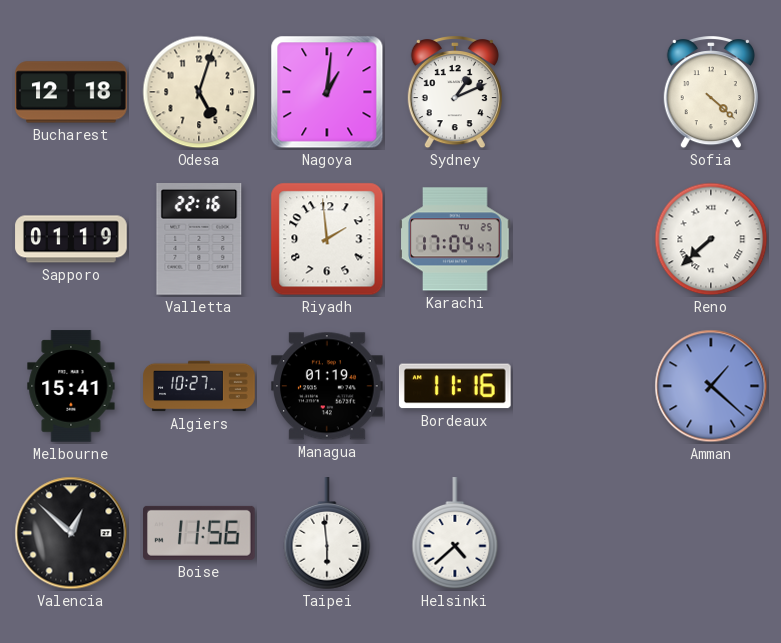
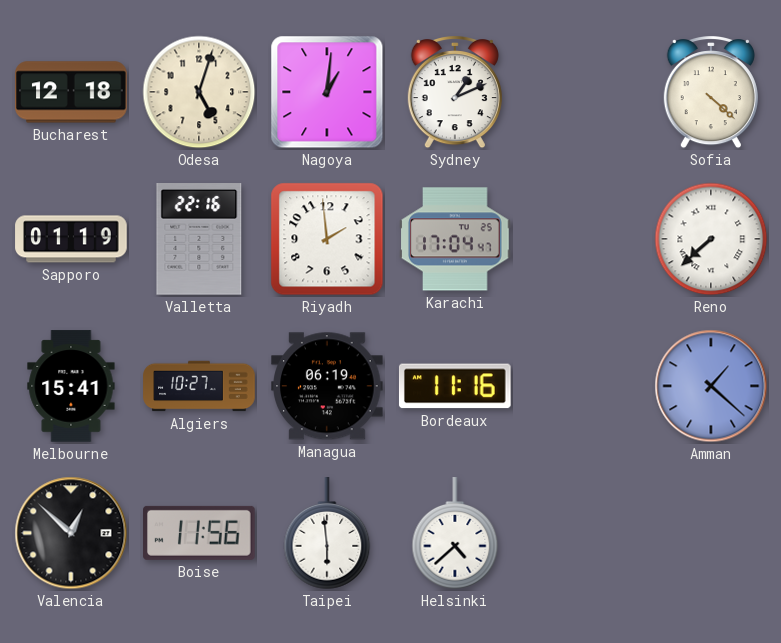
Managua: 01:19 -> 06:19 (327, 386)
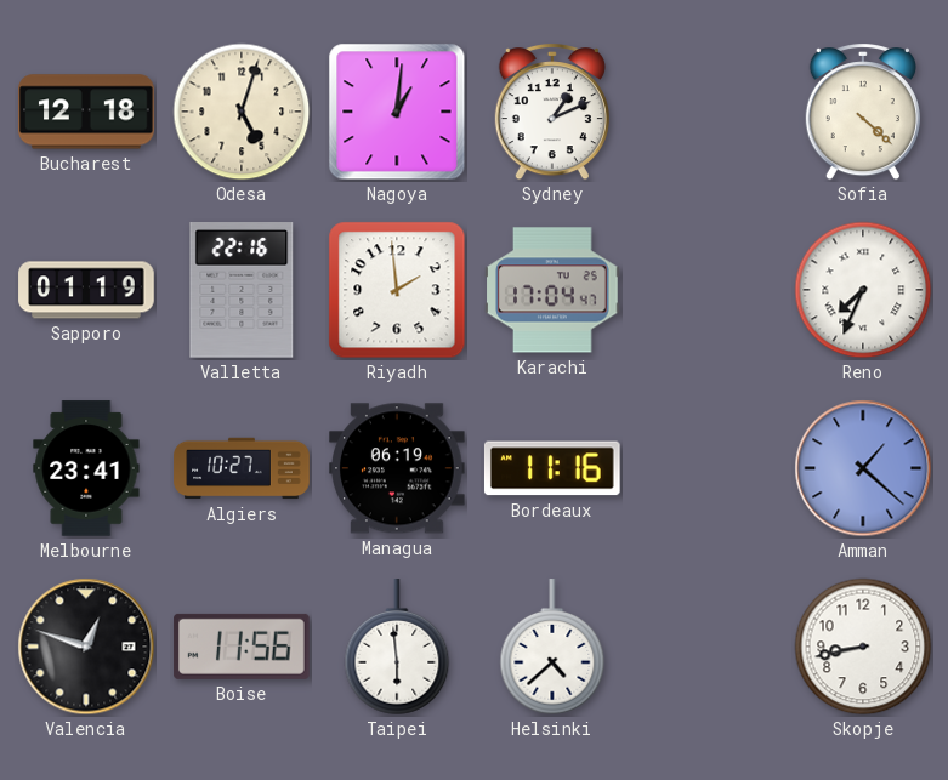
Reno: 7:38 -> 7:34 (863, 290)
Melbourne: 15:41 -> 23:41 (86, 468)
Valencia: 12:52 -> 12:48 (86, 647)
Skopje: none -> 8:43 (863, 647)
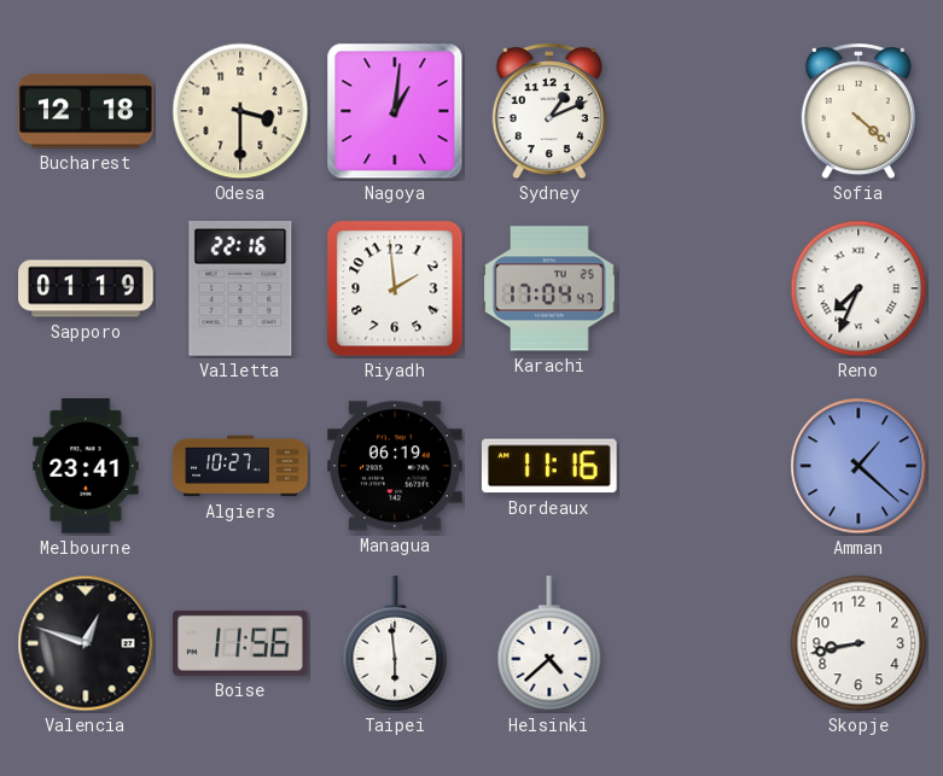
Odesa: 5:03 -> 3:30 (240, 111)
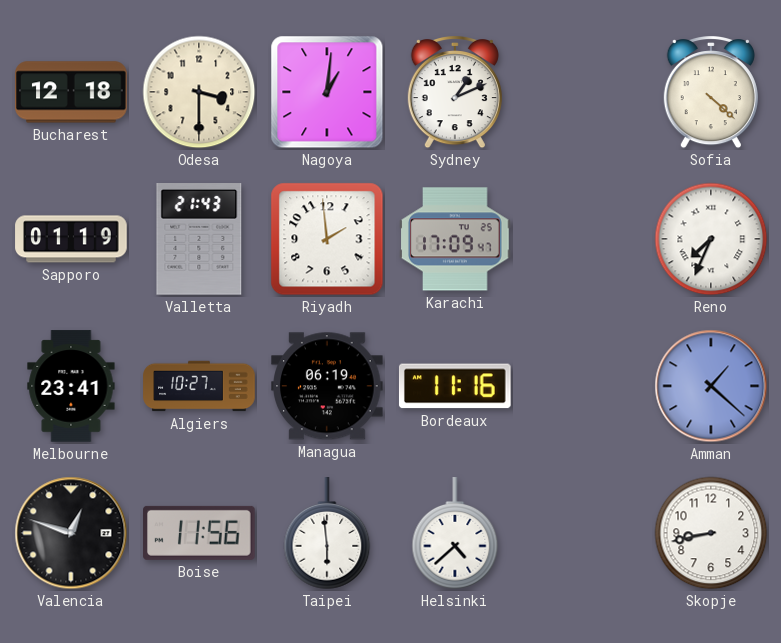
Valletta: 22:16 -> 21:43 (199, 240)
Karachi: 17:04 -> 17:09 (455, 239)
